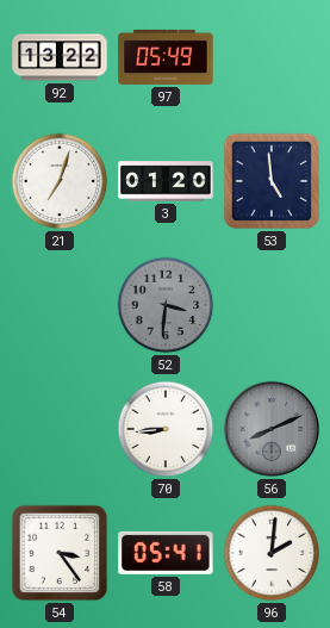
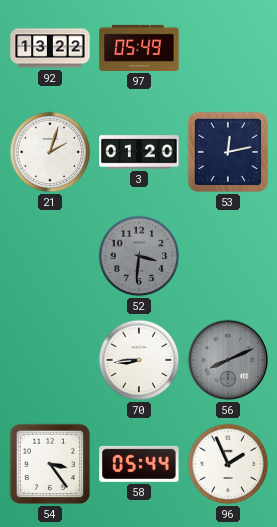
21: 7:03 -> 2:03 (50, 152)
53: 4:59 -> 12:13 (228, 152)
58: 05:41 -> 05:44 (139, 464)
96: 2:01 -> 1:56 (228, 464)
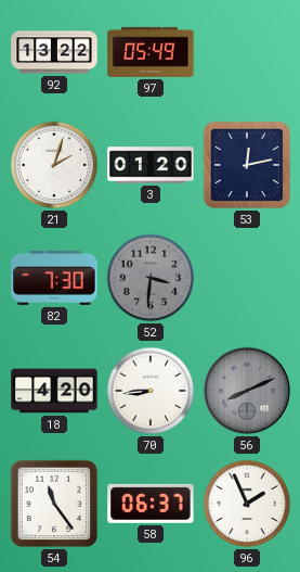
82: none -> 7:30 (54, 278)
18: none -> 4:20 (54, 391)
54: 3:24 -> 11:24 (54, 504)
58: 05:44 -> 06:37 (151, 504)
